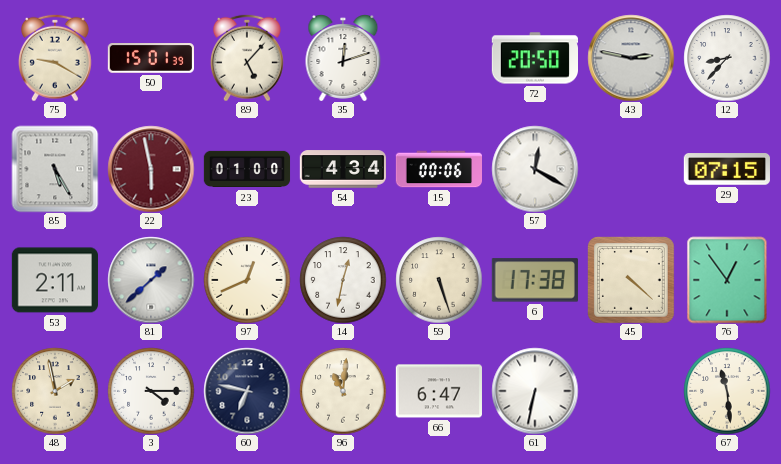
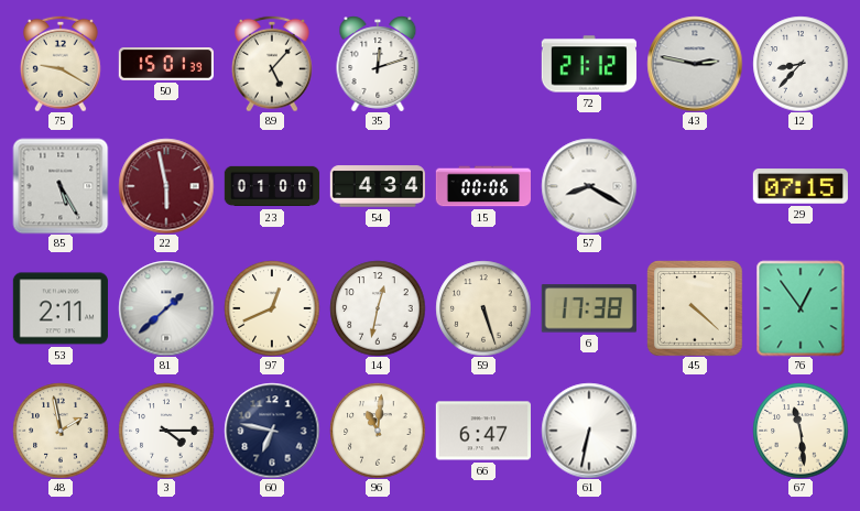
72: 20:50 -> 21:12 (588, 64)
57: 12:20 -> 8:20 (589, 186)
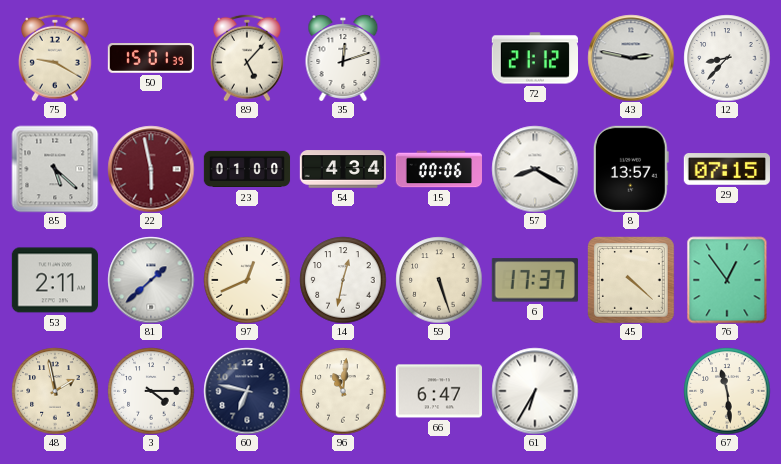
85: 5:25 -> 5:22 (55, 169)
8: none -> 13:57 (631, 169)
6: 17:38 -> 17:37 (535, 280)
61: 6:32 -> 6:35 (535, 391)
